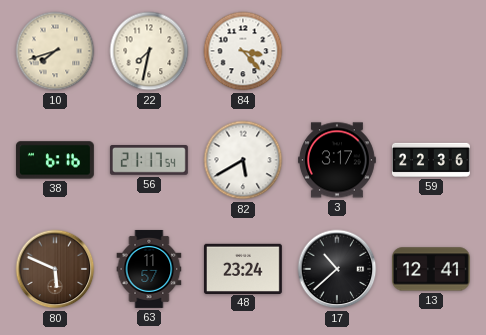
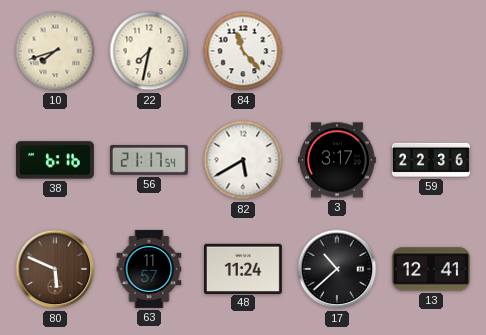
84: 3:23 -> 11:23 (243, 51)
48: 23:24 -> 11:24 (243, 268)
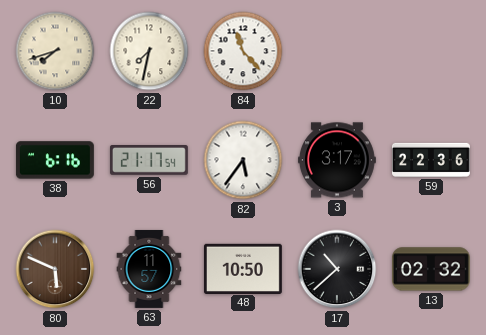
82: 5:40 -> 5:36 (243, 160)
48: 11:24 -> 10:50 (243, 268)
13: 12:41 -> 02:32 (431, 269)
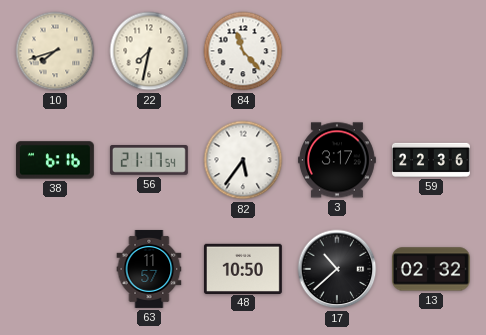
80: 5:49 -> none (55, 269)
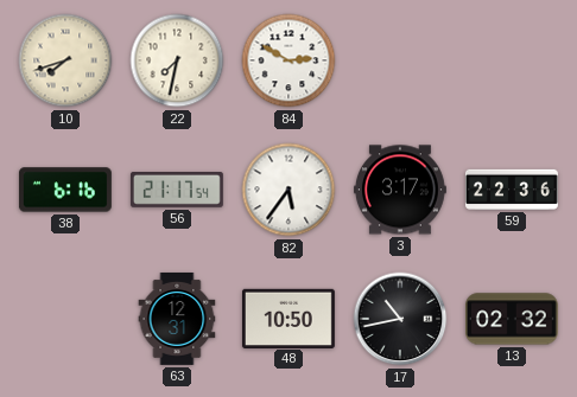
84: 11:23 -> 2:50 (288, 60)
63: 11:57 -> 12:31 (177, 319)
17: 10:38 -> 10:43 (400, 319)
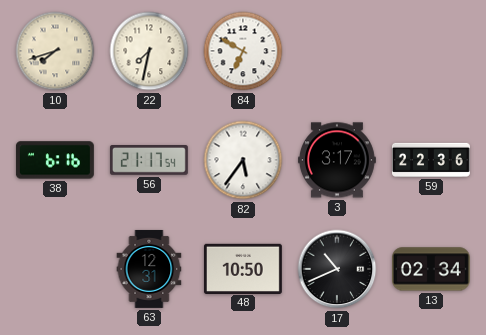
84: 2:50 -> 6:50 (243, 51)
17: 10:43 -> 10:41 (337, 269)
13: 02:32 -> 02:34 (431, 269)
